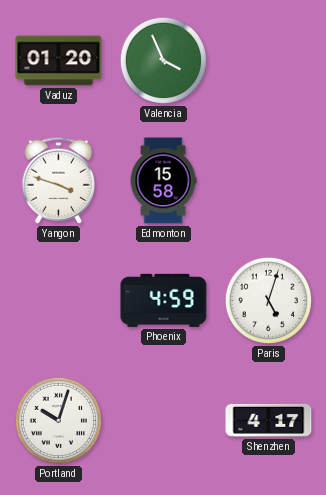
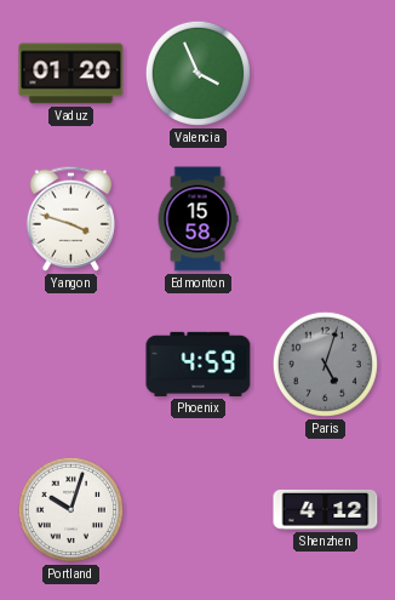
Paris dial: white -> grey (325, 364)
Shenzhen: 4:17 -> 4:12 (326, 509)
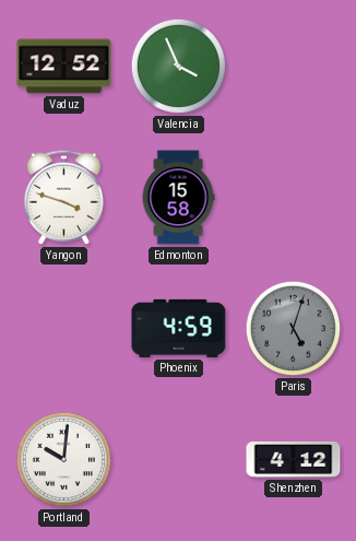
Vaduz: 01:20 -> 12:52 (64, 67)
Portland: 10:03 -> 10:01 (63, 459)
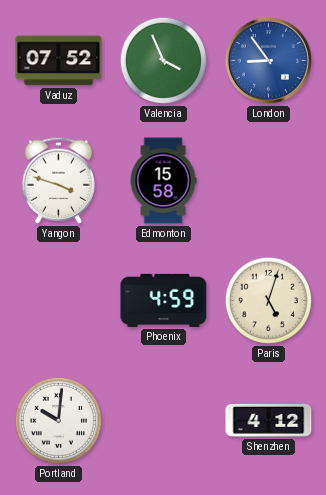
Vaduz: 12:52 -> 07:52 (59, 61)
London: none -> 8:54 (268, 60)
Paris dial: grey -> cream (268, 300)
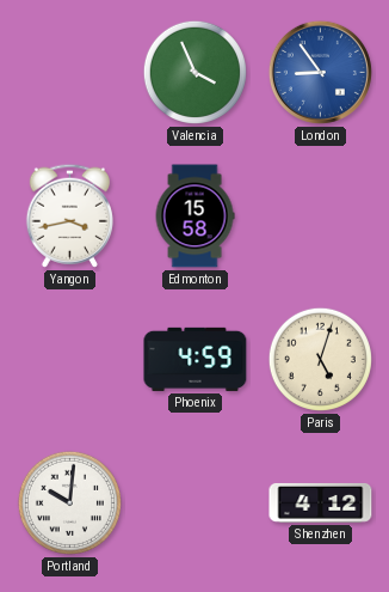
Vaduz: 07:52 -> none (59, 61)
Yangon: 3:48 -> 3:43 (69, 215)
